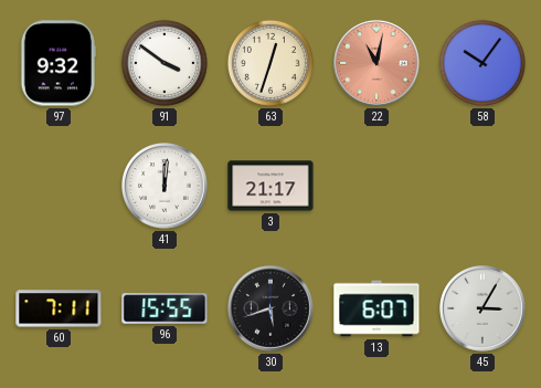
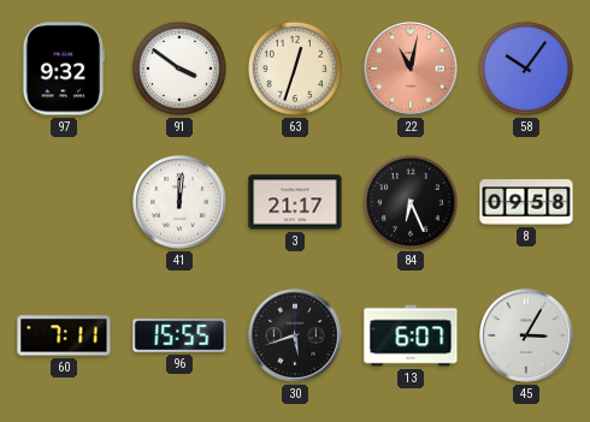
84: none -> 6:26 (411, 202)
8: none -> 09:58 (526, 202)
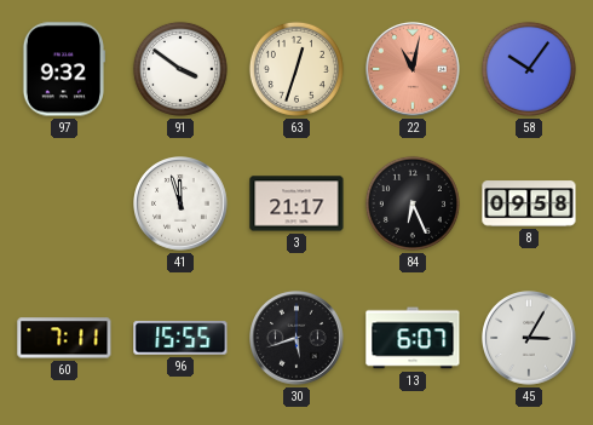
41: 12:01 -> 11:57 (180, 203)
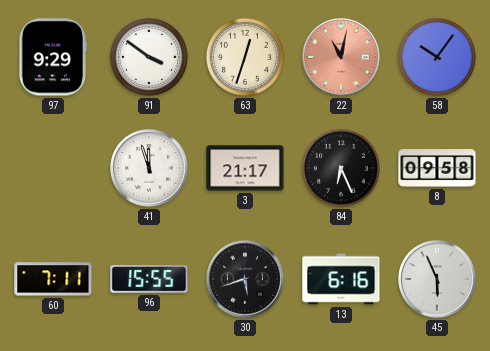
97: 9:32 -> 9:29 (52, 57)
13: 6:07 -> 6:16 (341, 279)
45: 3:05 -> 5:56 (437, 279)
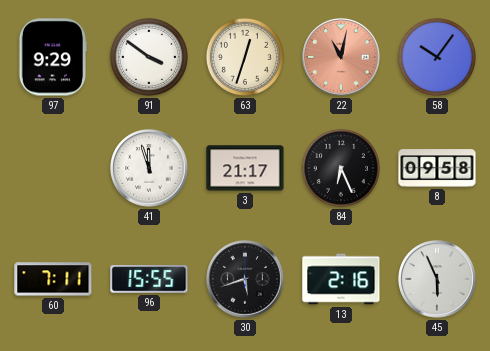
13: 6:16 -> 2:16 (341, 279)
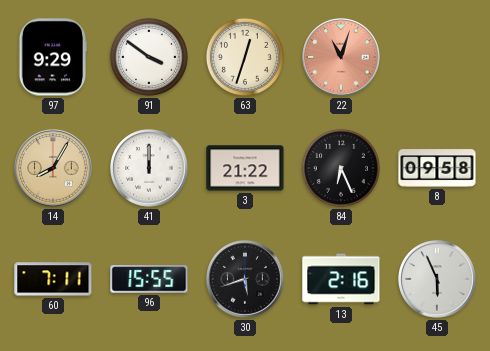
22: 11:02 -> 11:03 (341, 57)
58: 10:06 -> none (437, 57)
14: none -> 8:05 (53, 168)
41: 11:57 -> 12:00 (149, 168)
3: 21:17 -> 21:22 (245, 168)
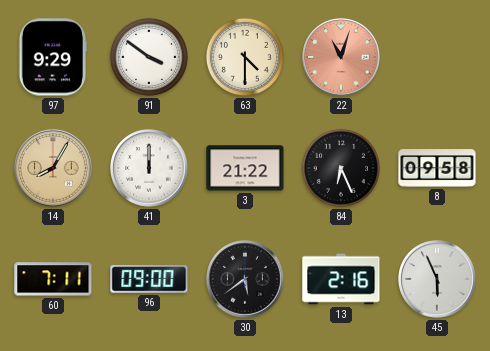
63: 12:33 -> 4:30 (245, 57)
96: 15:55 -> 09:00 (149, 279)
30: 5:42 -> 5:39 (245, 279)
